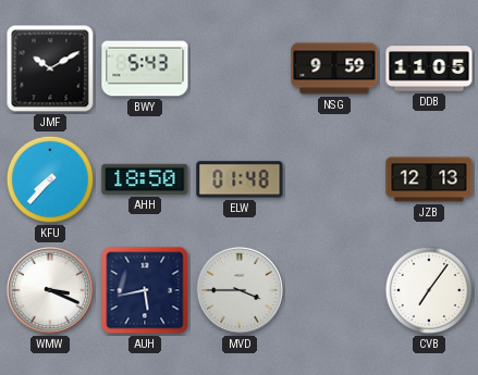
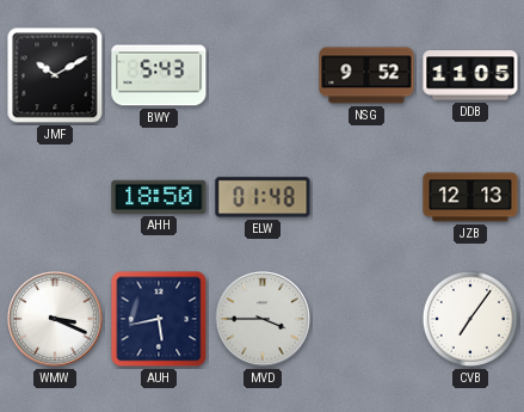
NSG: 9:59 -> 9:52 (366, 75)
KFU: 7:37 -> none (50, 179)
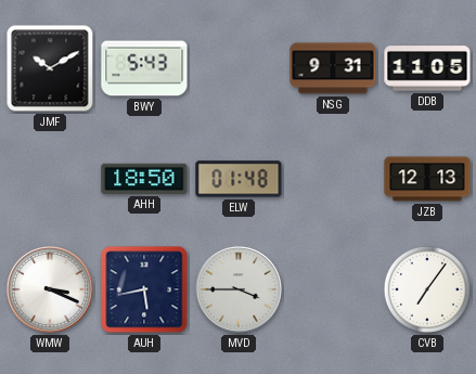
NSG: 9:52 -> 9:31 (333, 68)
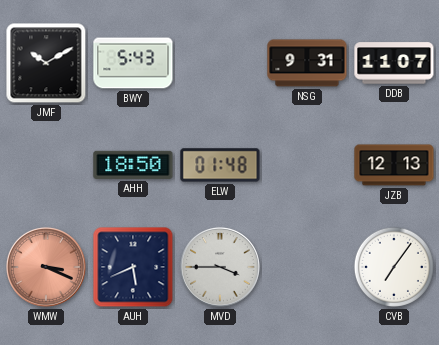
DDB: 11:05 -> 11:07 (394, 63)
WMW dial: white -> salmon (46, 267)
AUH: 5:43 -> 5:41 (133, 267)
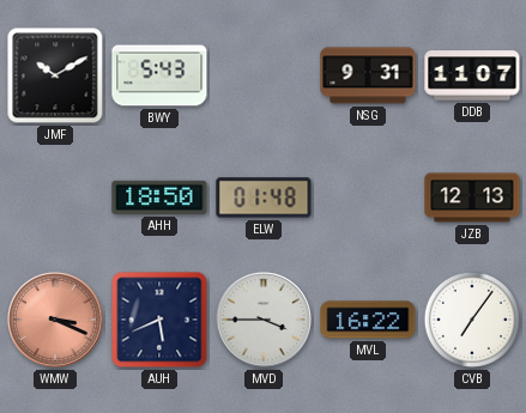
MVL: none -> 16:22 (368, 320)
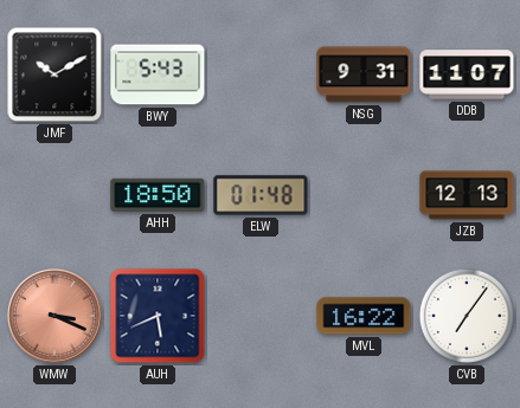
MVD: 3:45 -> none (264, 320)
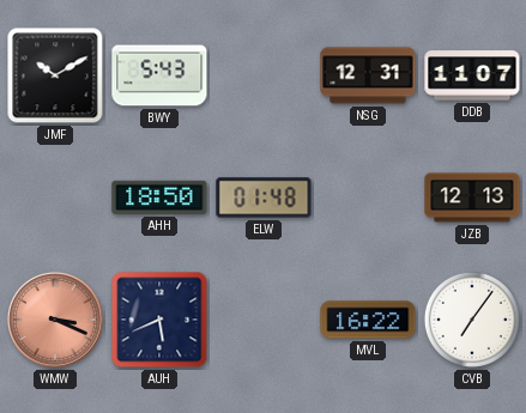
NSG: 9:31 -> 12:31 (368, 75)
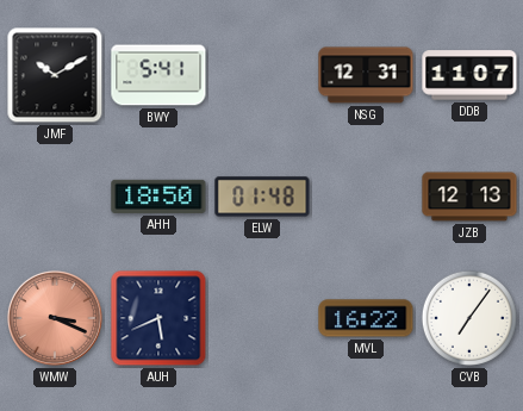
BWY: 5:43 -> 5:41 (158, 75)
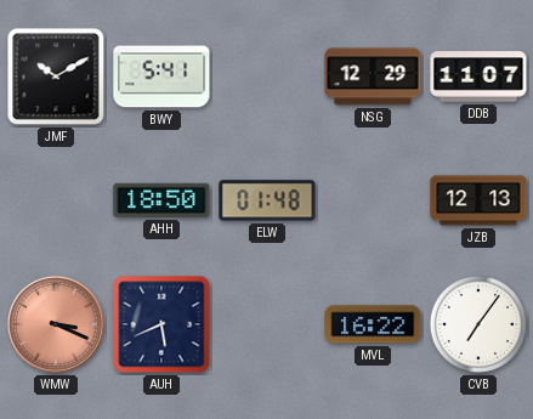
NSG: 12:31 -> 12:29 (373, 77)
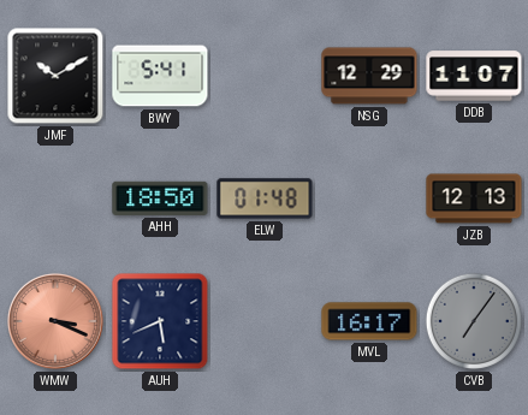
MVL: 16:22 -> 16:17 (369, 321)
CVB dial: white -> grey (474, 321)
